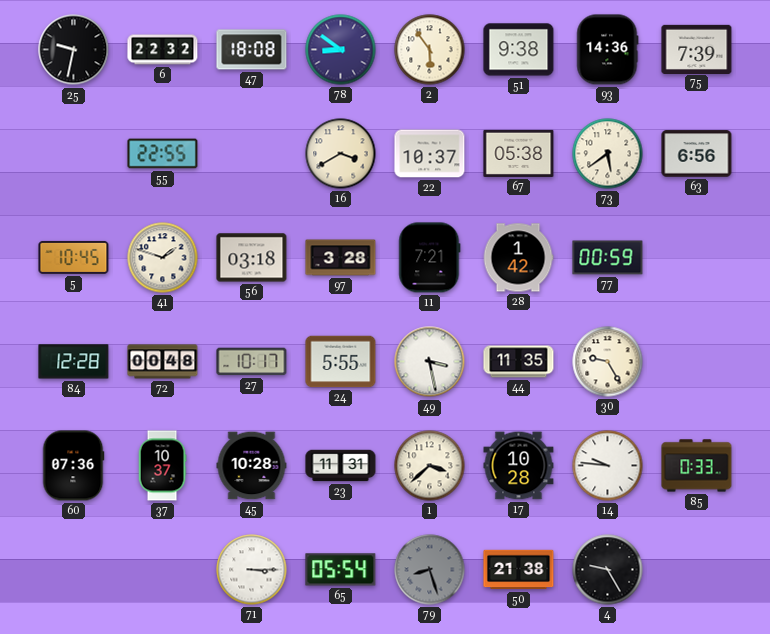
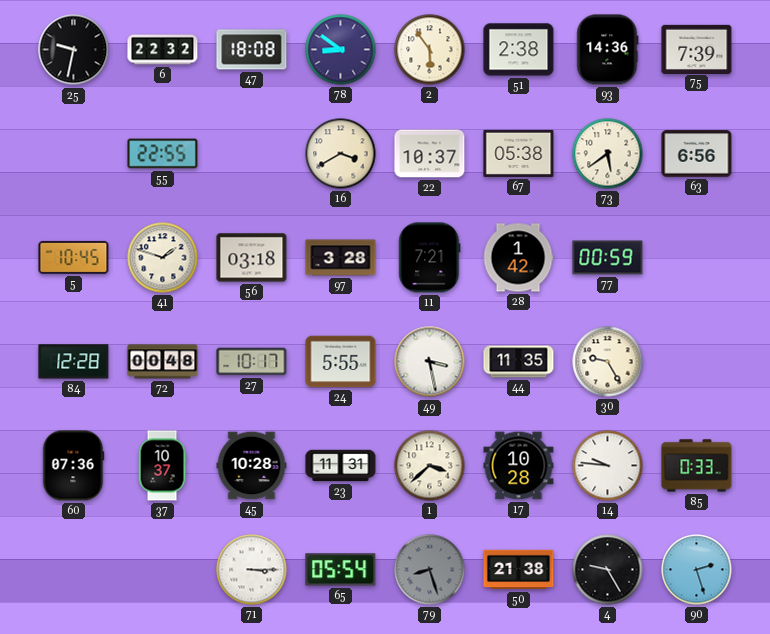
51: 9:38 -> 2:38 (519, 50)
90: none -> 2:27 (697, 570)
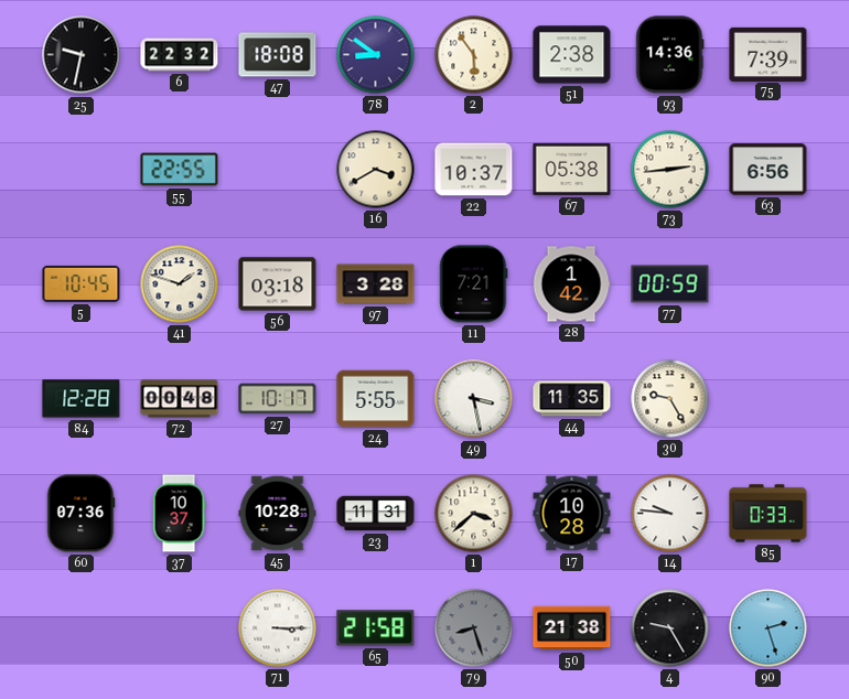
73: 5:39 -> 2:44 (670, 170)
65: 05:54 -> 21:58 (376, 628)
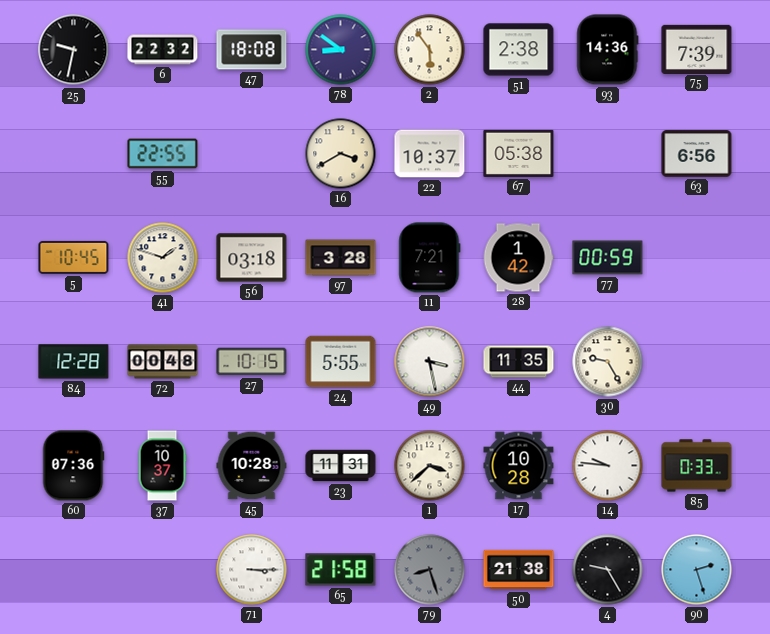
73: 2:44 -> none (670, 170)
27: 10:17 -> 10:15 (252, 362)
